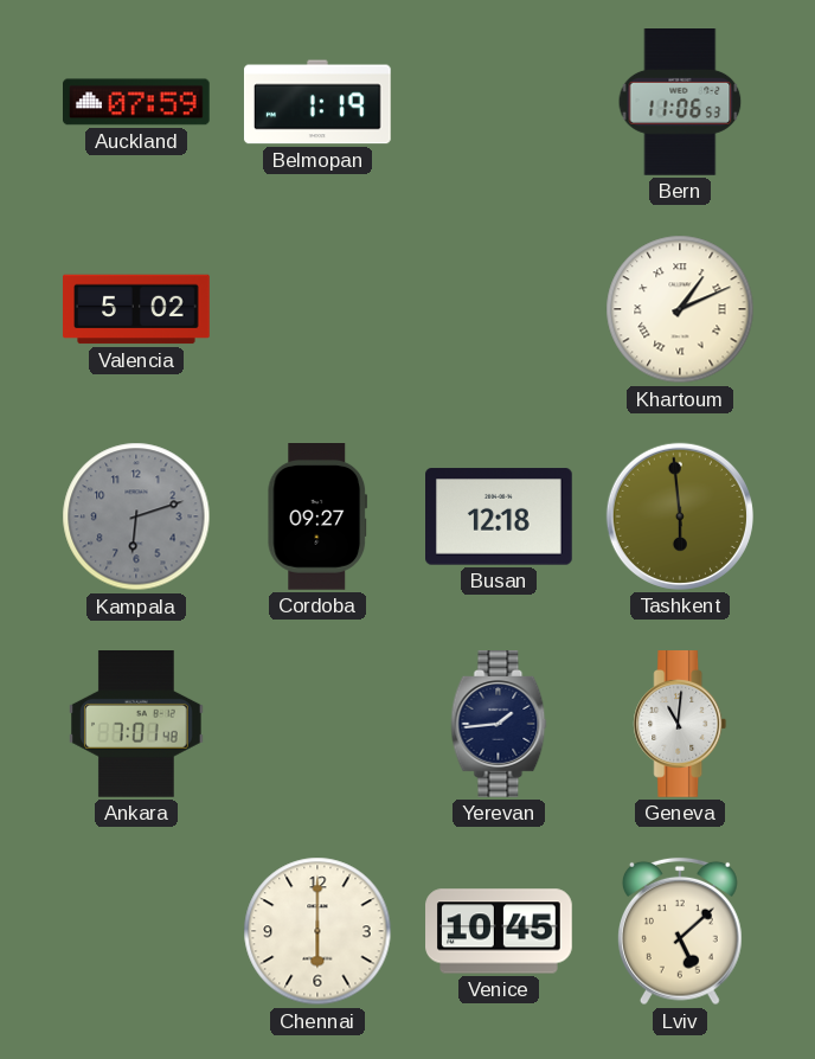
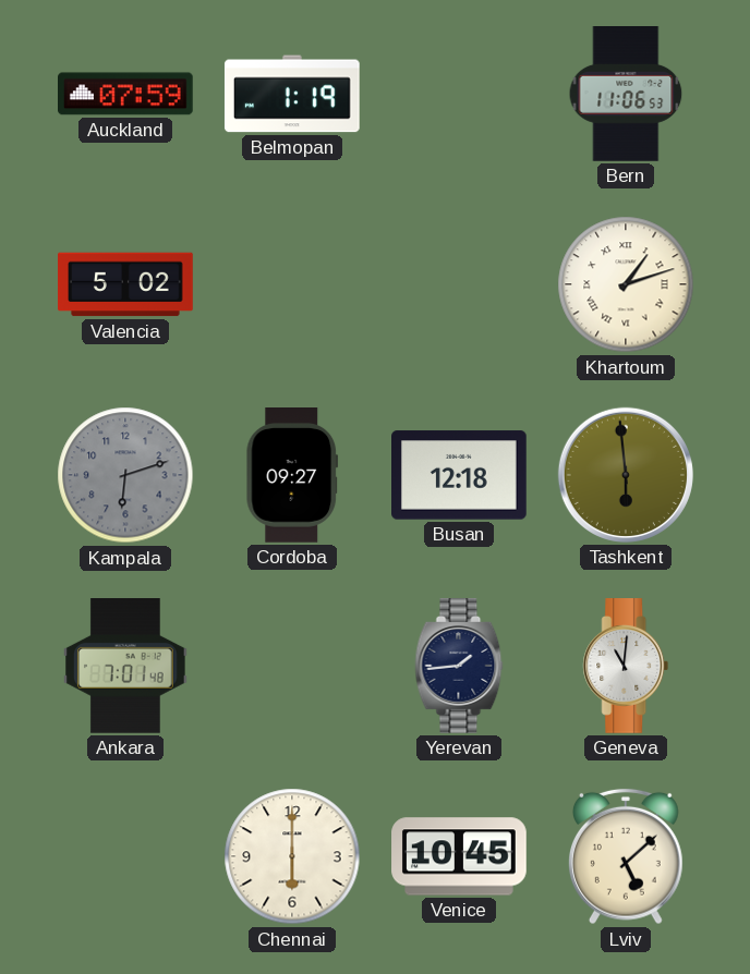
Khartoum: 1:11 -> 1:12 (626, 284)
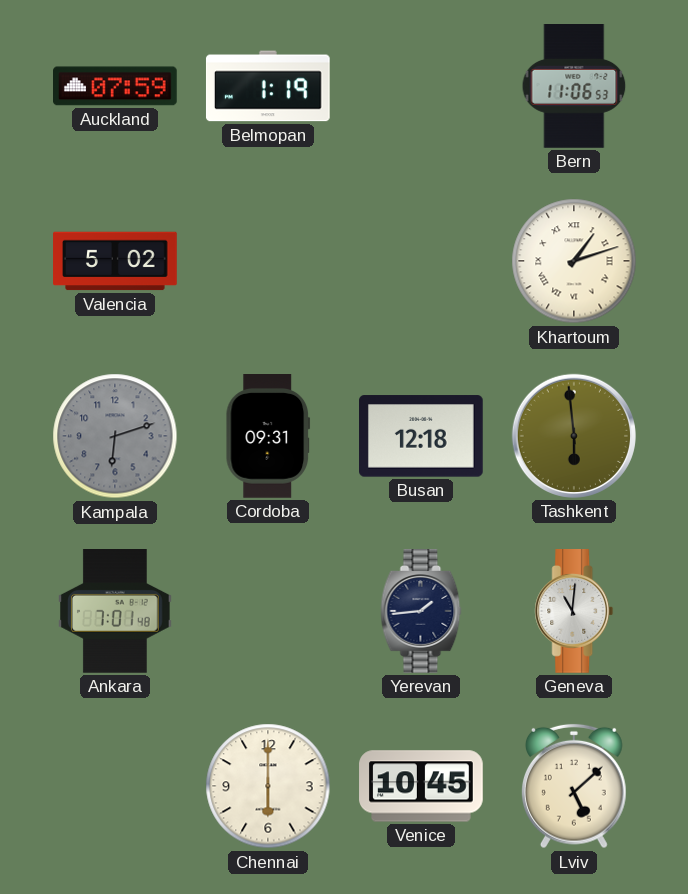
Cordoba: 09:27 -> 09:31 (268, 437)
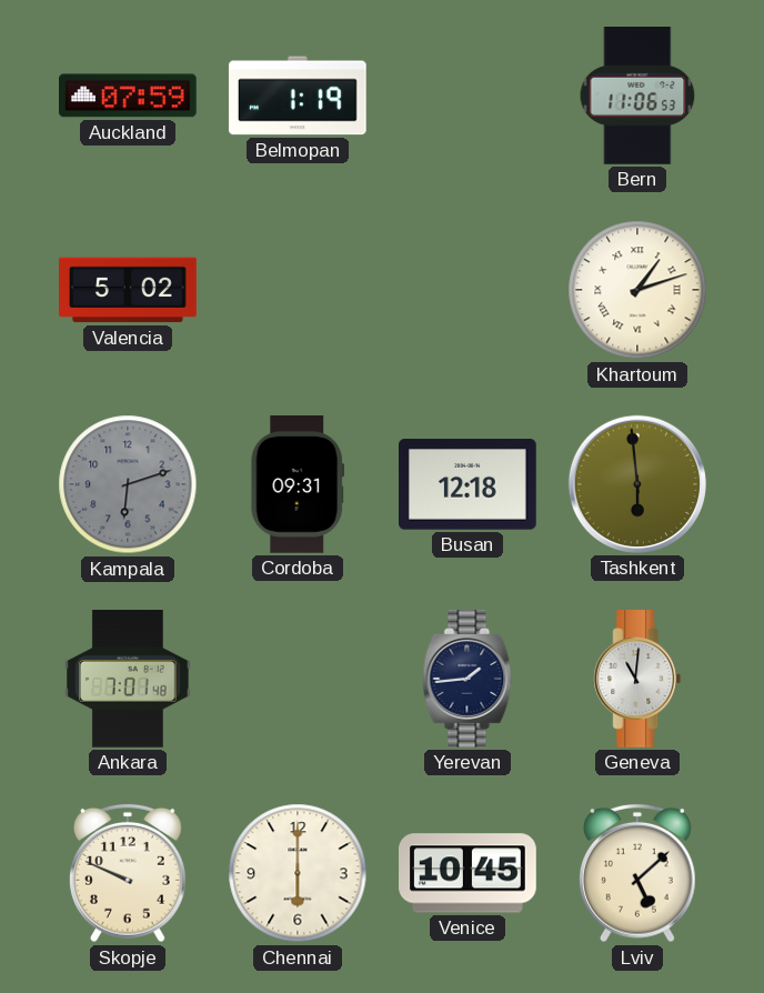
Skopje: none -> 9:49 (129, 873)
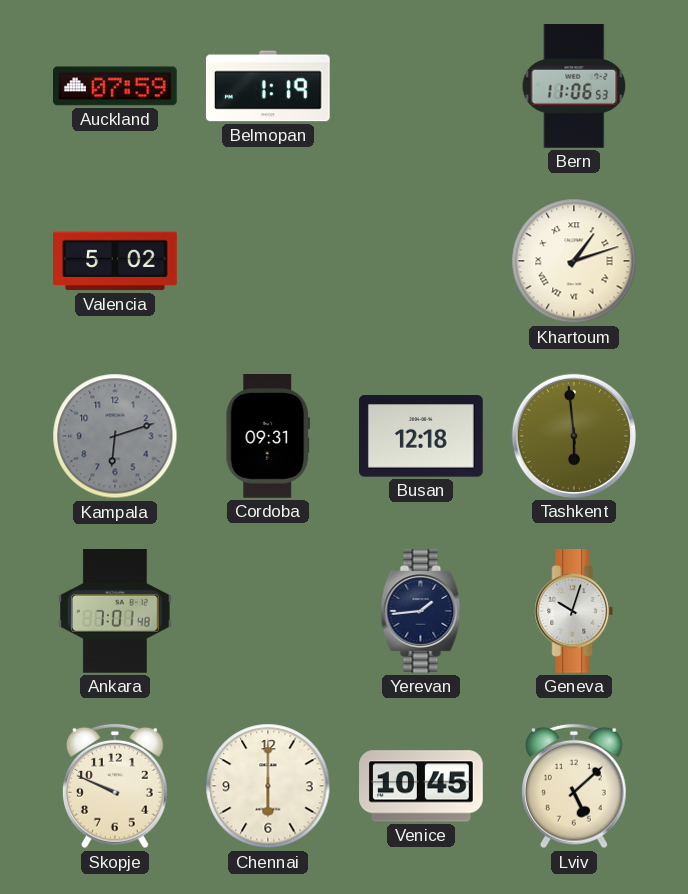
Geneva: 11:01 -> 10:03 (574, 611)
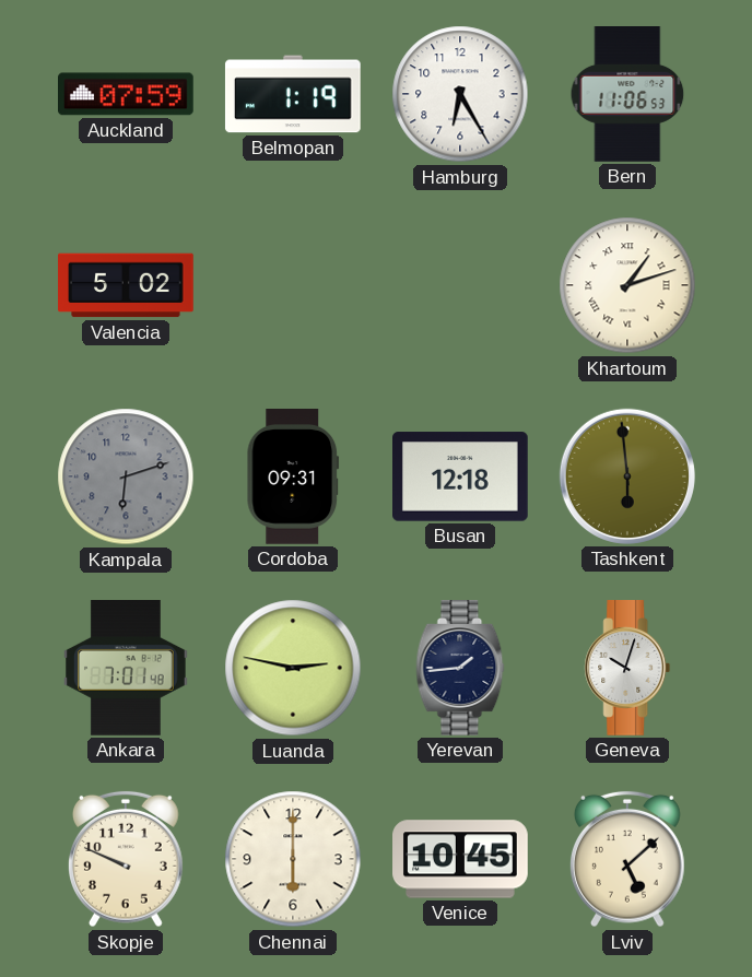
Hamburg: none -> 6:25 (460, 94)
Luanda: none -> 2:47 (293, 668)
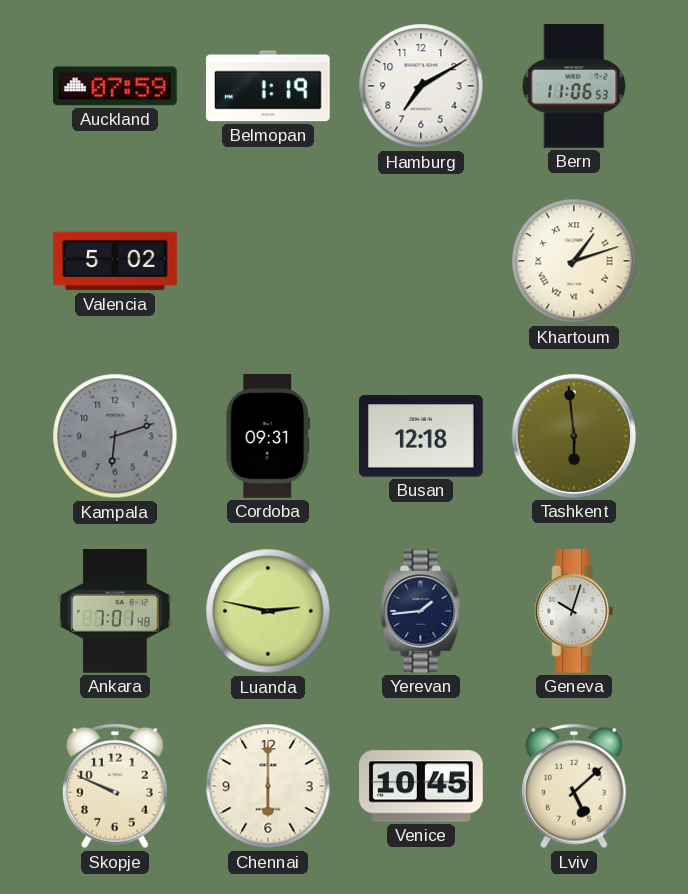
Hamburg: 6:25 -> 7:10 (421, 86)
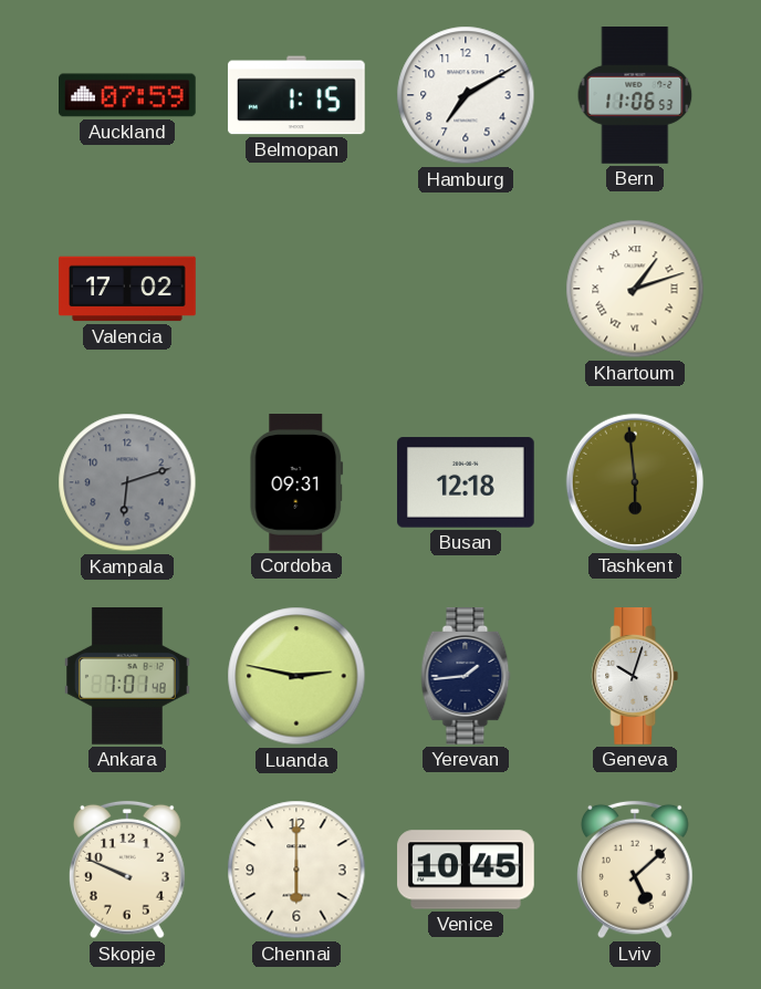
Belmopan: 1:19 -> 1:15 (296, 95)
Valencia: 5:02 -> 17:02 (127, 289)
